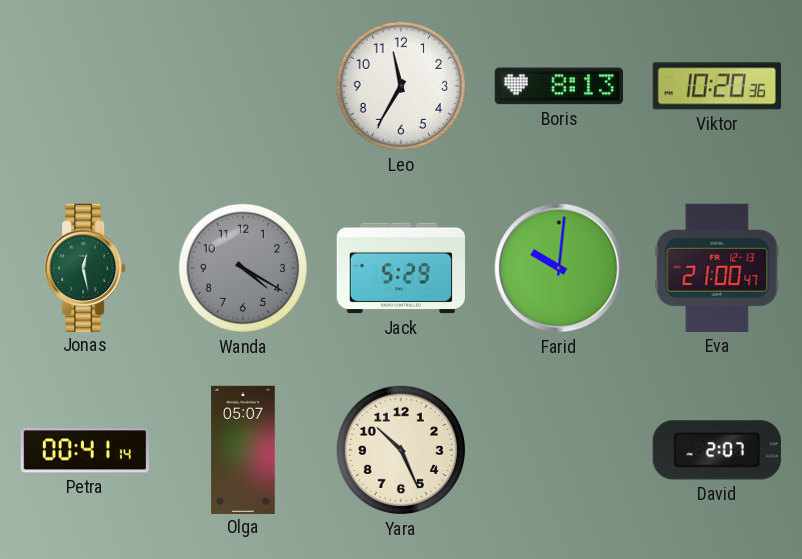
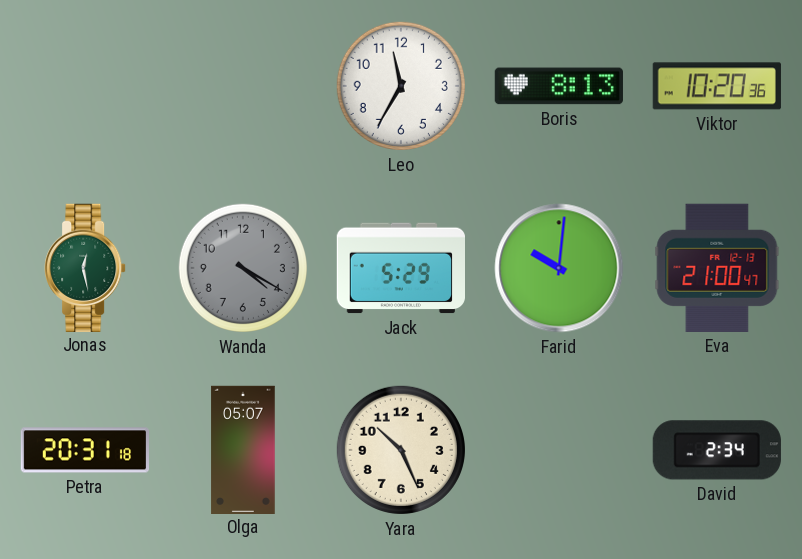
Petra: 00:41 -> 20:31 (84, 450)
David: 2:07 -> 2:34 (717, 450)
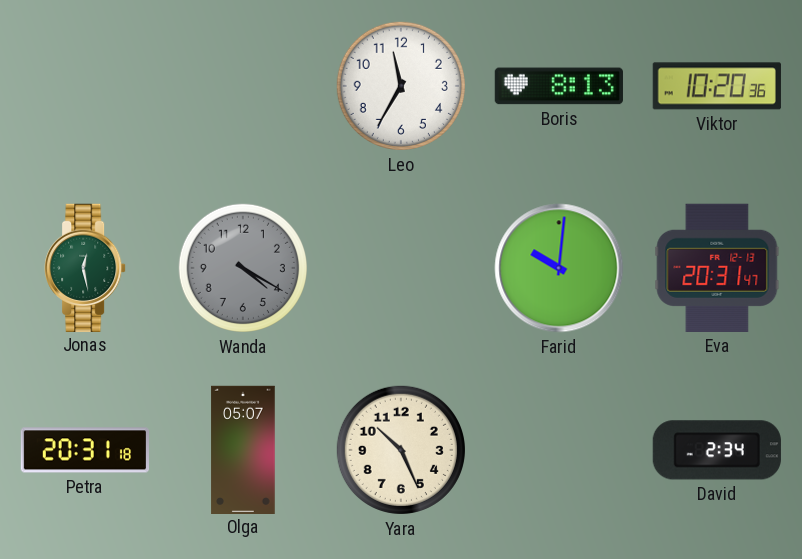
Jack: 5:29 -> none (400, 268)
Eva: 21:00 -> 20:31 (717, 268)
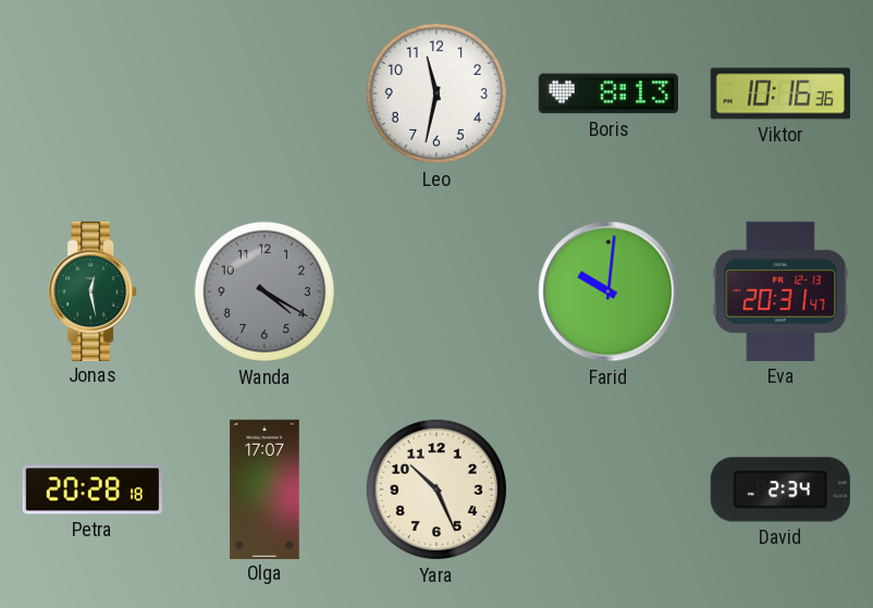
Leo: 11:35 -> 11:32 (436, 94)
Viktor: 10:20 -> 10:16 (780, 94)
Petra: 20:31 -> 20:28 (91, 489)
Olga: 05:07 -> 17:07 (265, 488)
